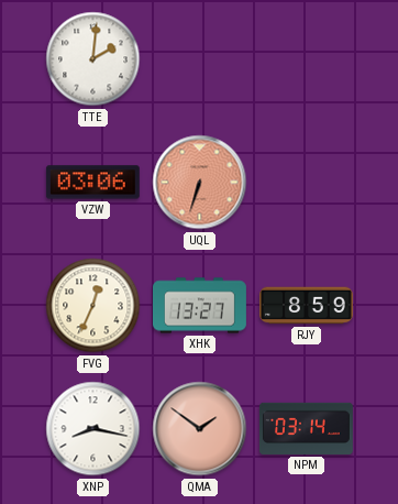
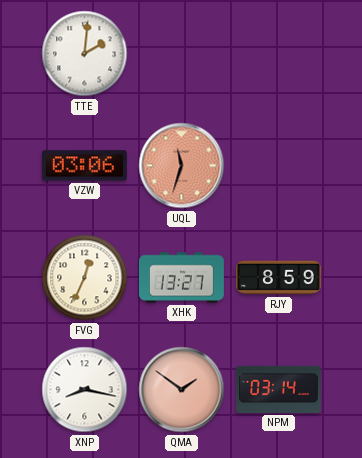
UQL: 6:33 -> 11:33 (182, 166)
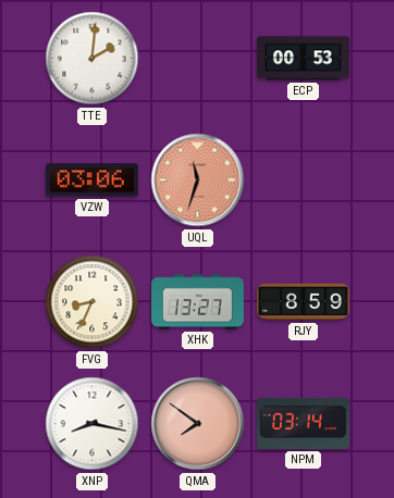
ECP: none -> 00:53 (303, 59)
FVG: 12:34 -> 8:34 (93, 302)
QMA: 1:51 -> 7:51 (198, 424)
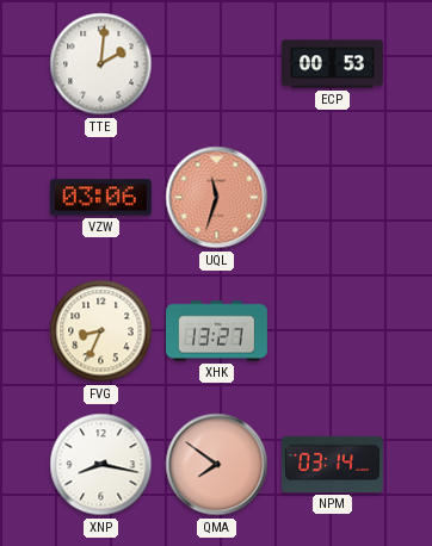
RJY: 8:59 -> none (304, 302)
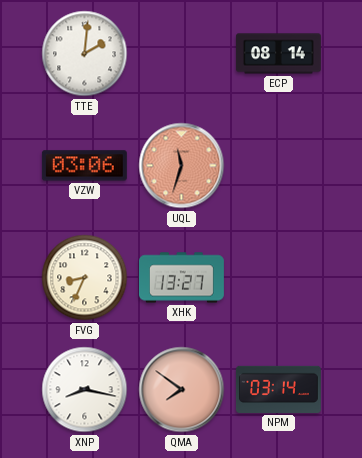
ECP: 00:53 -> 08:14 (278, 54)
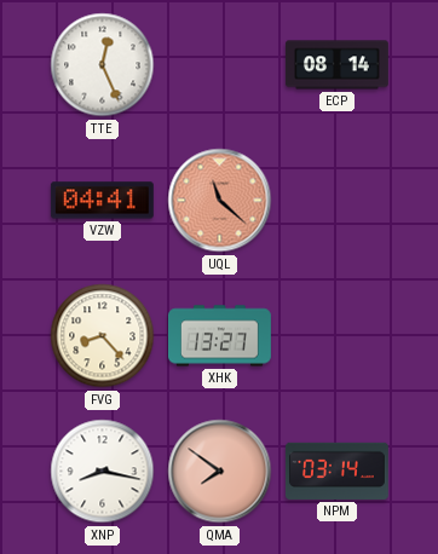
TTE: 2:01 -> 12:26 (103, 65)
VZW: 03:06 -> 04:41 (102, 201)
UQL: 11:33 -> 11:22 (220, 201)
FVG: 8:34 -> 8:23 (103, 336)
